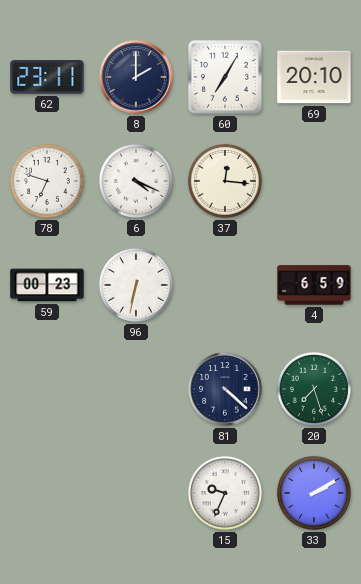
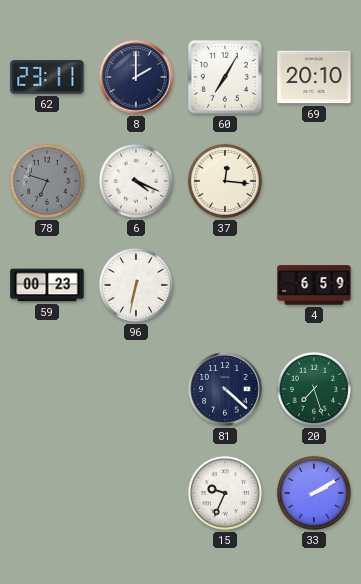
78 dial: white -> grey (47, 181)
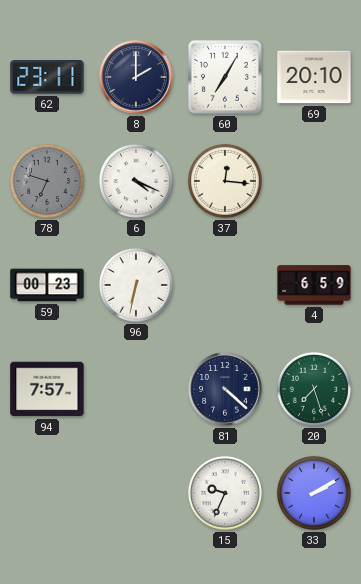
94: none -> 7:57 (47, 389)
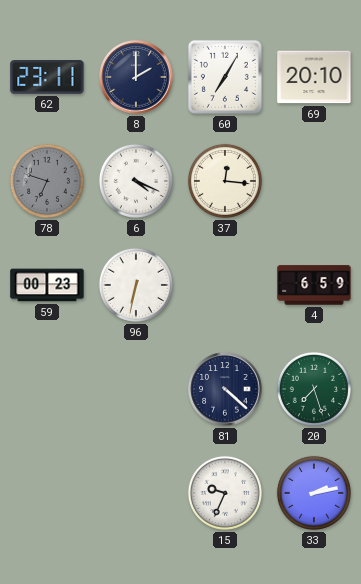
94: 7:57 -> none (47, 389)
33: 2:10 -> 2:13 (314, 493)
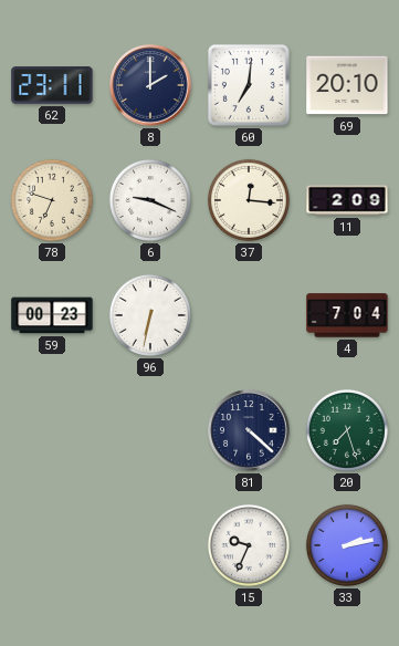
60: 7:05 -> 7:01 (249, 85)
78 dial: grey -> cream (52, 200)
6: 4:19 -> 9:19 (150, 200)
11: none -> 2:09 (347, 200)
4: 6:59 -> 7:04 (347, 315)
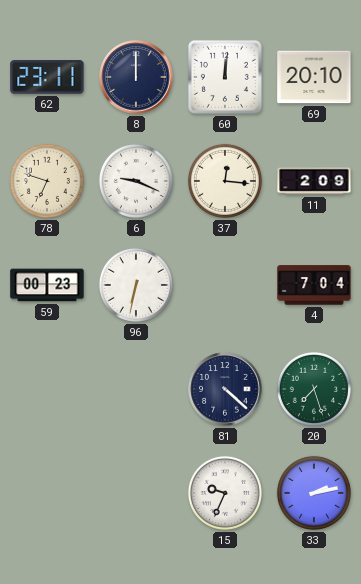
8: 2:00 -> 12:00 (136, 77)
60: 7:01 -> 12:01 (225, 77)
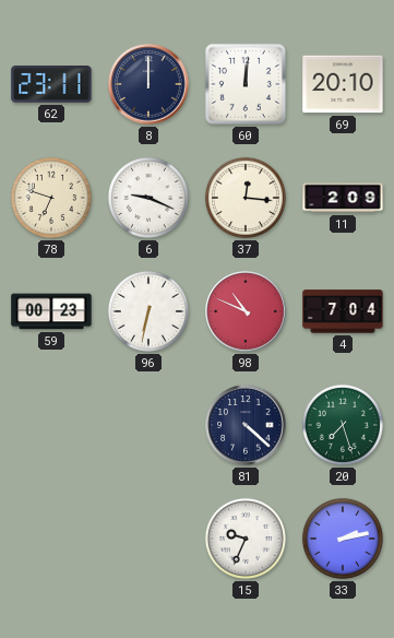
98: none -> 10:49 (246, 311)
